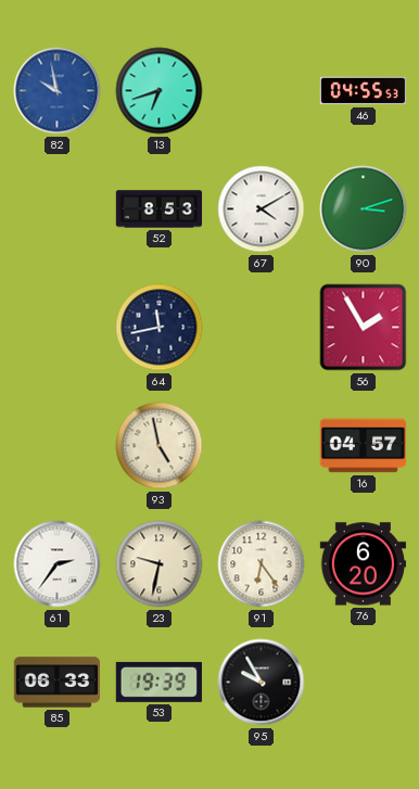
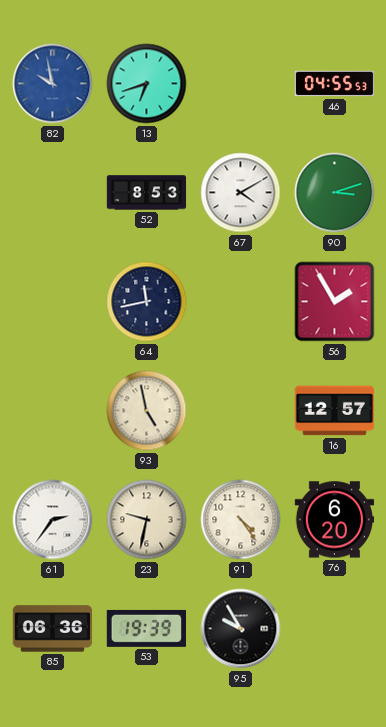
16: 04:57 -> 12:57 (334, 411)
91: 6:24 -> 4:24 (241, 520)
85: 06:33 -> 06:36 (53, 629)
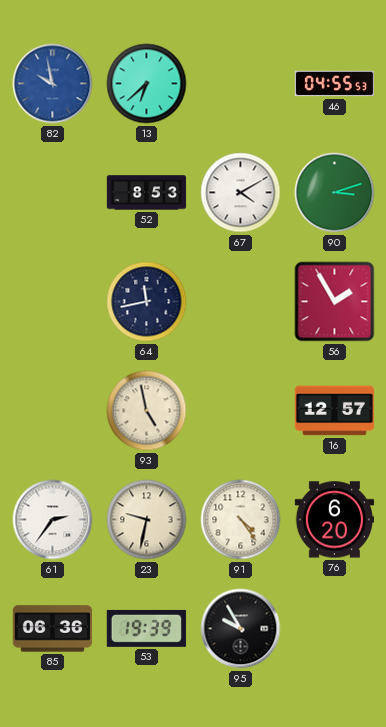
13: 6:42 -> 6:38 (147, 84)
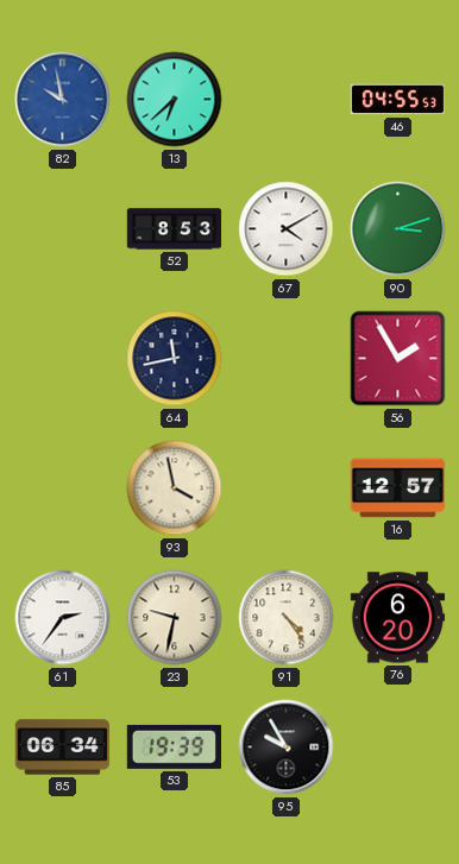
93: 4:58 -> 3:58 (175, 488)
85: 06:36 -> 06:34 (63, 748)
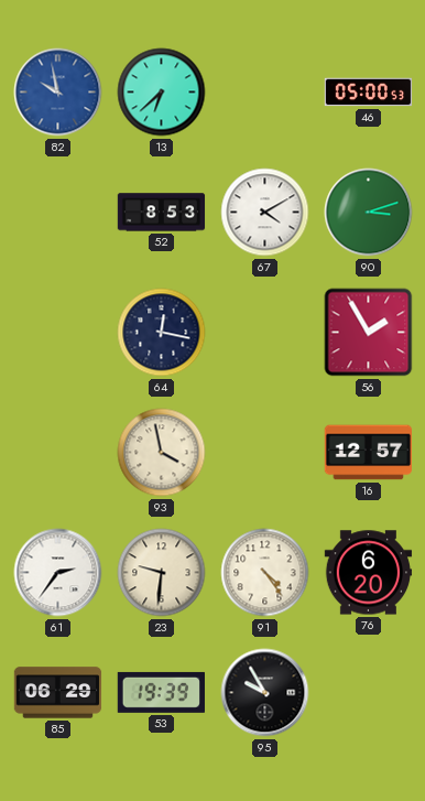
46: 04:55 -> 05:00 (369, 93)
64: 11:43 -> 12:17 (162, 333)
23: 9:32 -> 9:31 (162, 573)
85: 06:34 -> 06:29 (58, 693)
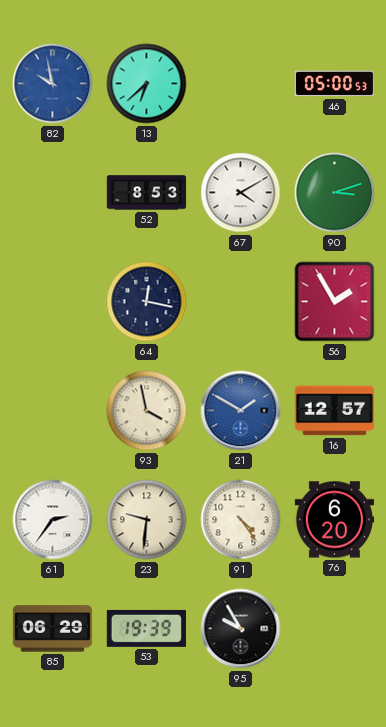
21: none -> 1:50 (241, 411)
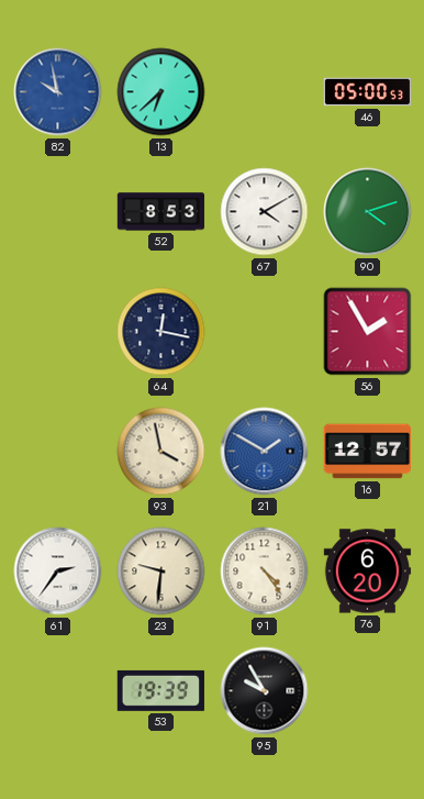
90: 3:12 -> 4:12 (368, 212)
85: 06:29 -> none (53, 629)
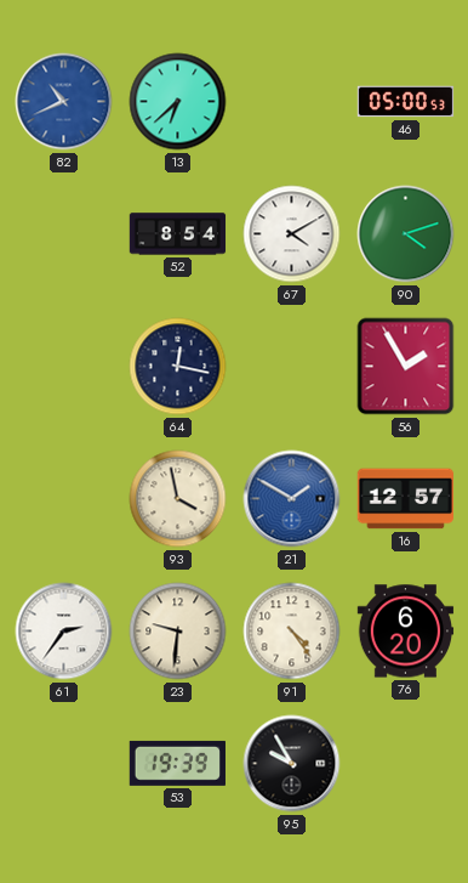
82: 9:58 -> 10:41 (64, 102)
52: 8:53 -> 8:54 (178, 234)
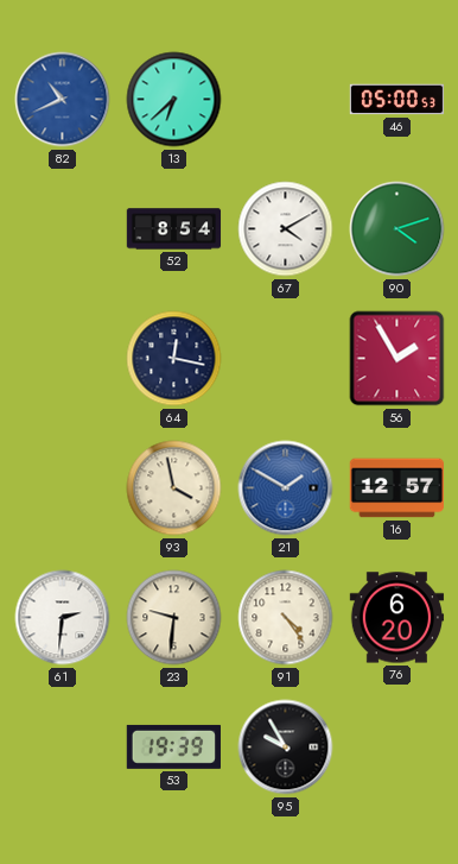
61: 2:36 -> 2:31 (63, 618)
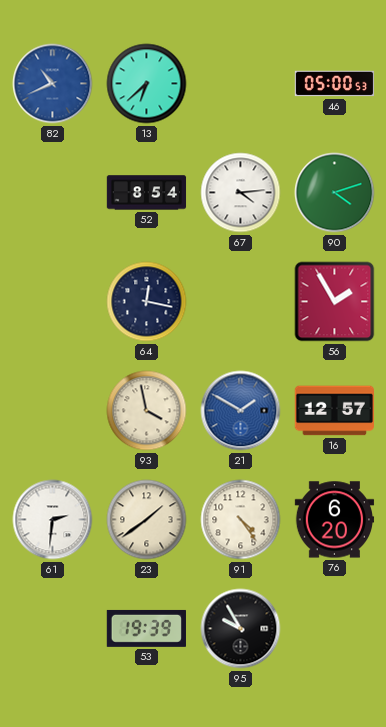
67: 4:10 -> 4:14 (241, 193)
23: 9:31 -> 1:39 (147, 520)
